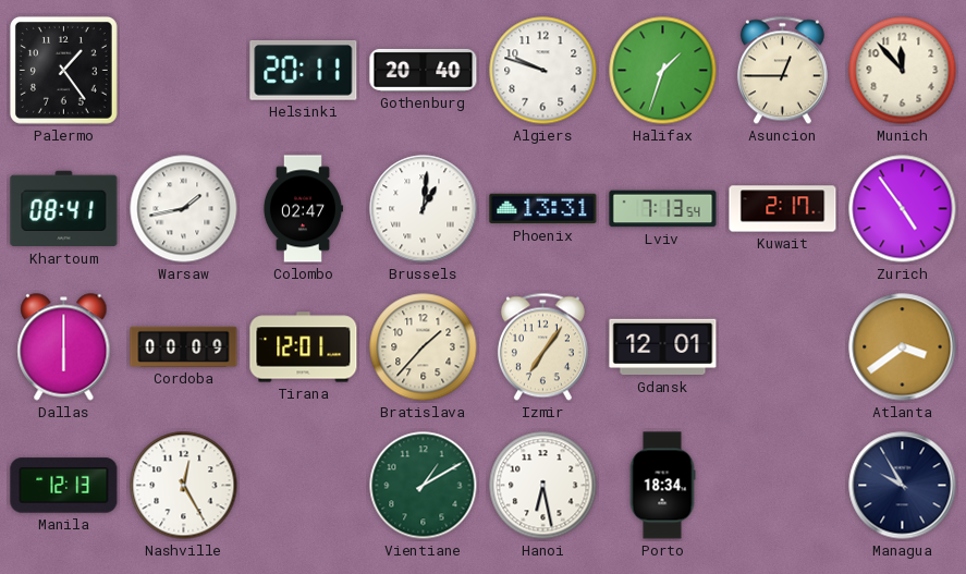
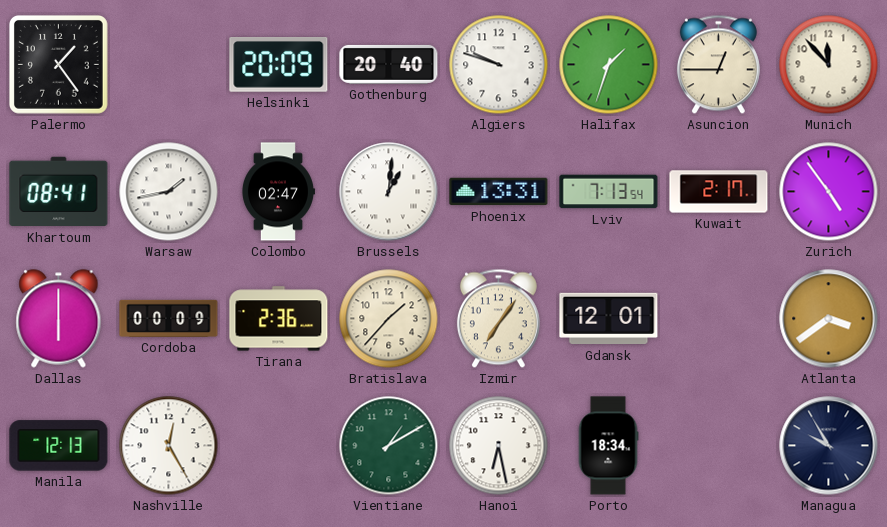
Helsinki: 20:11 -> 20:09 (279, 65)
Tirana: 12:01 -> 2:36 (279, 319)
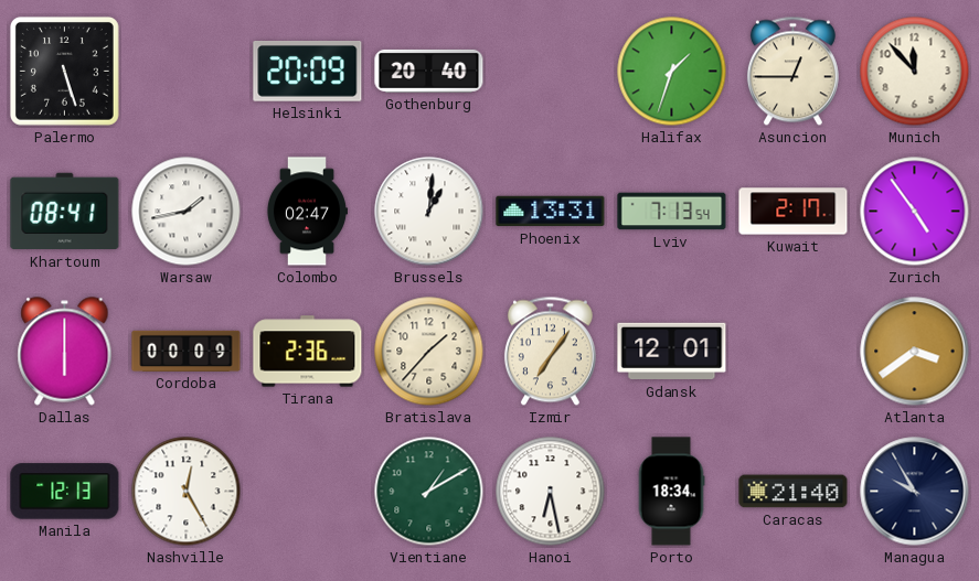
Palermo: 1:24 -> 5:27 (64, 71)
Algiers: 9:48 -> none (499, 65)
Caracas: none -> 21:40 (794, 492)
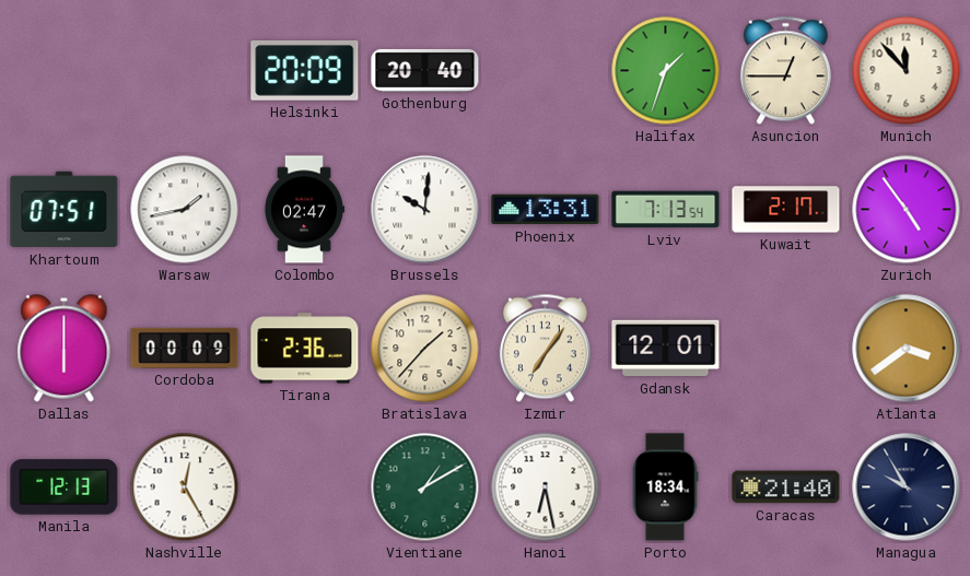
Palermo: 5:27 -> none (64, 71)
Khartoum: 08:41 -> 07:51 (65, 210)
Brussels: 1:01 -> 10:01 (425, 210)
